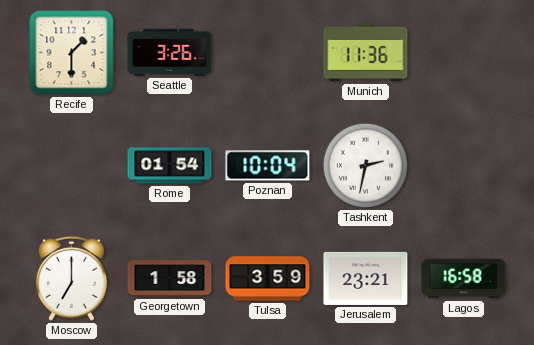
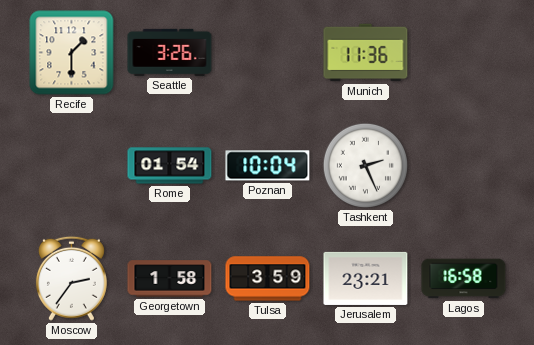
Tashkent: 2:32 -> 2:26 (365, 165)
Moscow: 7:00 -> 2:36 (71, 278)
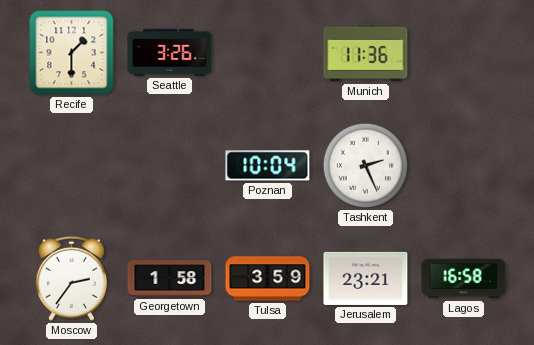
Rome: 01:54 -> none (170, 166)
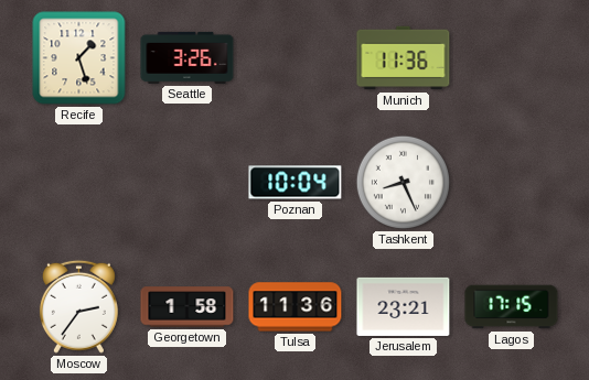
Recife: 1:30 -> 1:27 (79, 58)
Tashkent: 2:26 -> 8:26 (403, 182)
Tulsa: 3:59 -> 11:36 (296, 307)
Lagos: 16:58 -> 17:15 (512, 307)
